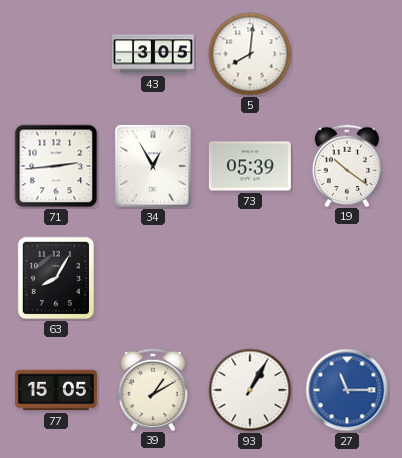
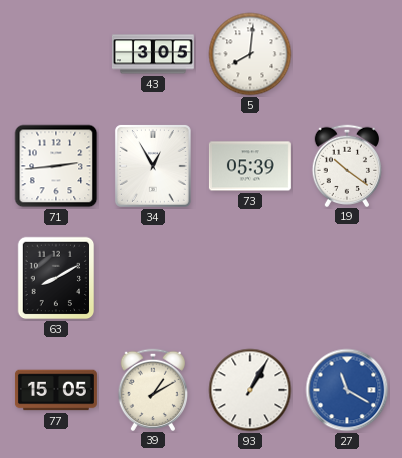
63: 8:05 -> 8:10 (56, 278)
27: 11:15 -> 11:20 (347, 390)
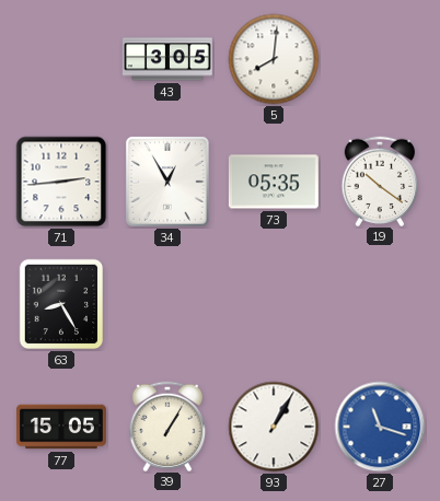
73: 05:39 -> 05:35 (274, 182)
63: 8:10 -> 8:25 (61, 304)
39: 1:10 -> 1:05 (166, 426)
27: 11:20 -> 11:18 (380, 427)
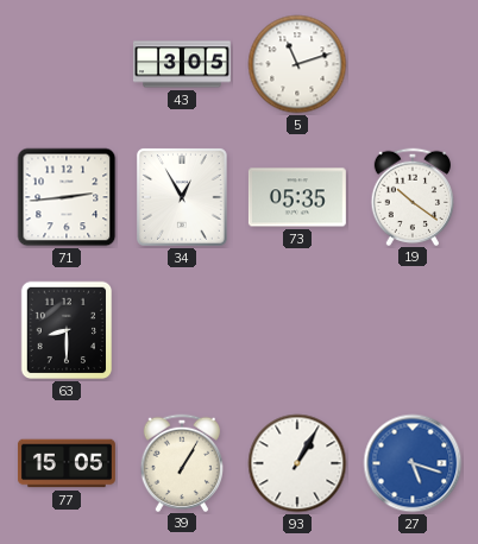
5: 8:01 -> 11:12 (297, 64)
63: 8:25 -> 8:30 (67, 330)
27: 11:18 -> 5:18 (413, 463)
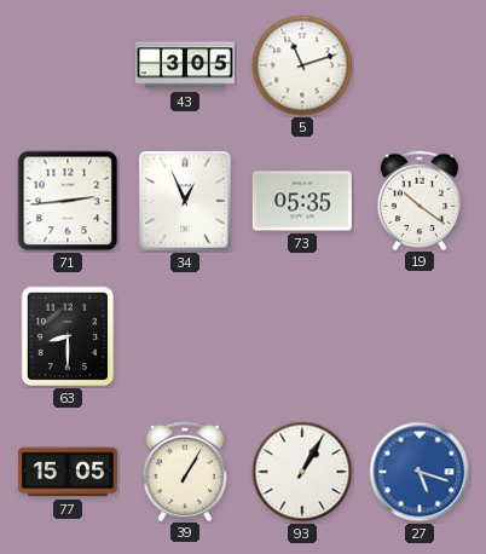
34: 12:55 -> 12:56 (185, 201)
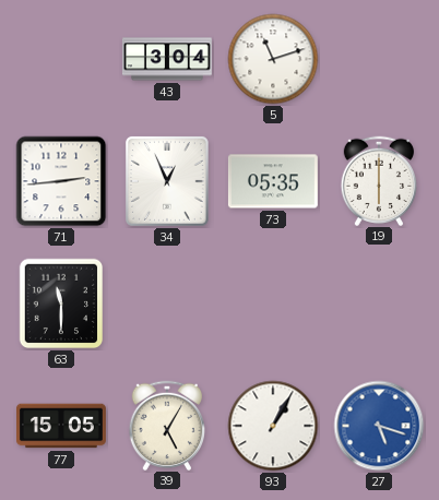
43: 3:05 -> 3:04 (167, 59)
19: 10:21 -> 6:00 (378, 180)
63: 8:30 -> 11:30 (61, 303)
39: 1:05 -> 5:05 (166, 425)
